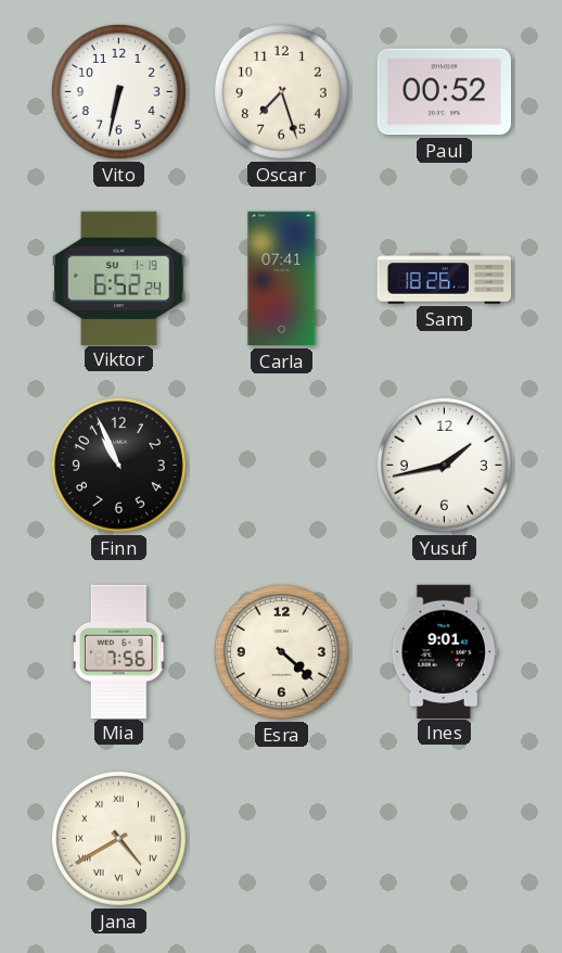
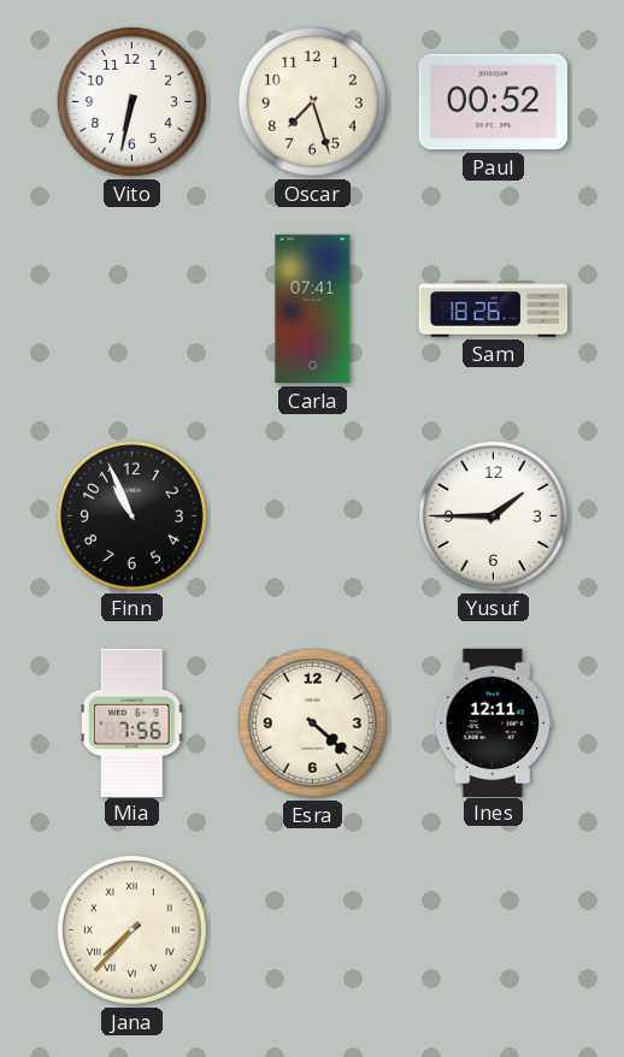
Viktor: 6:52 -> none (119, 278)
Yusuf: 1:43 -> 1:45 (493, 515)
Ines: 9:01 -> 12:11 (493, 722)
Jana: 4:40 -> 7:37 (131, 929)
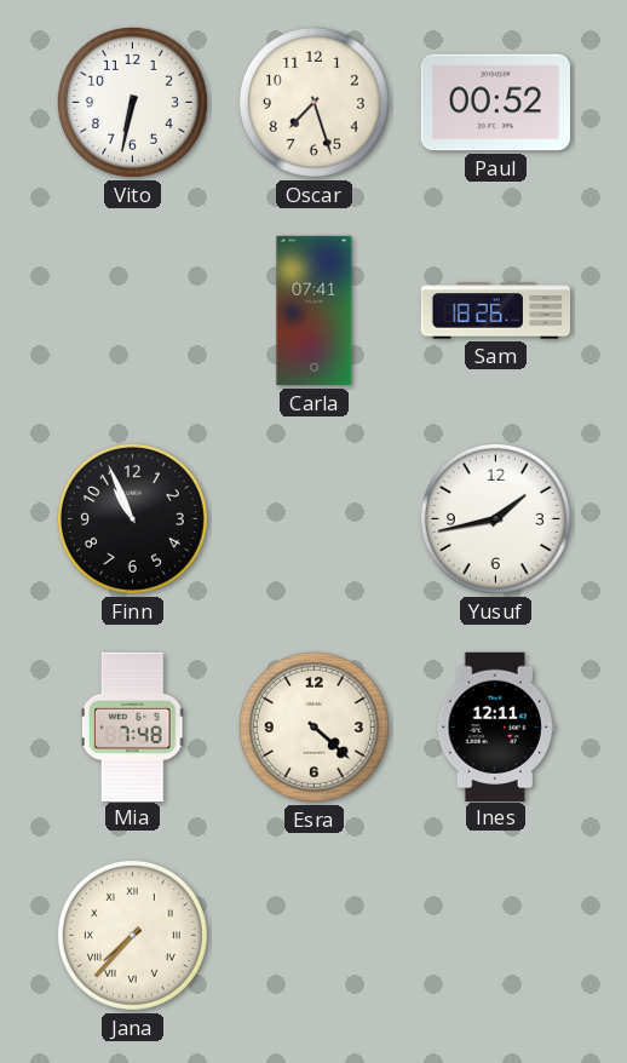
Yusuf: 1:45 -> 1:43 (495, 518)
Mia: 7:56 -> 7:48 (133, 726)
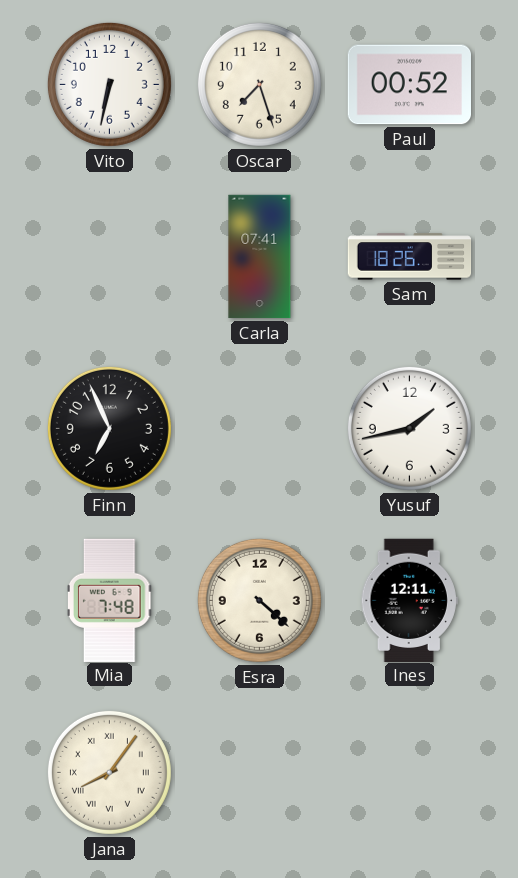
Finn: 10:56 -> 6:56 (109, 428)
Jana: 7:37 -> 8:06 (109, 772)
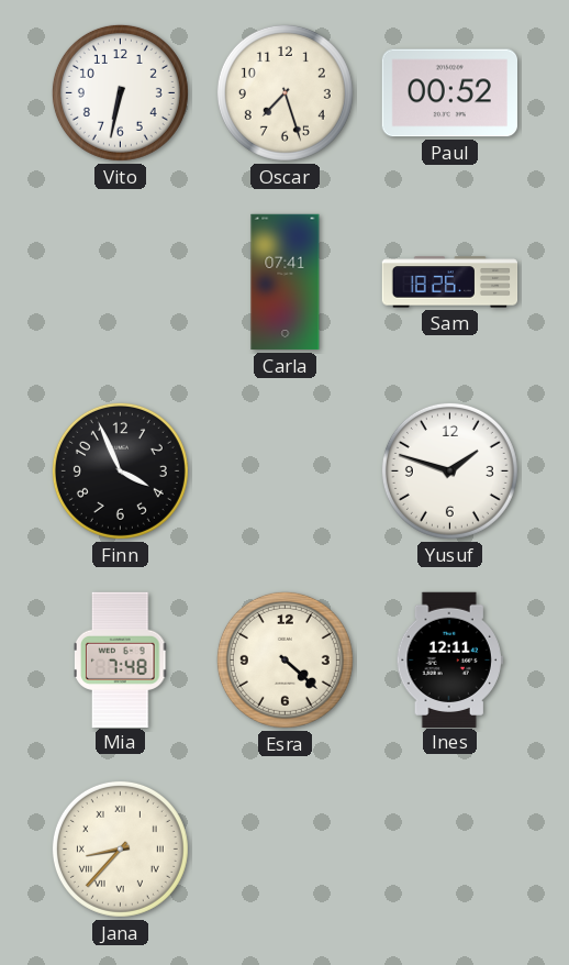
Finn: 6:56 -> 3:56 (120, 470)
Yusuf: 1:43 -> 1:48 (449, 470)
Jana: 8:06 -> 8:37 (120, 848)
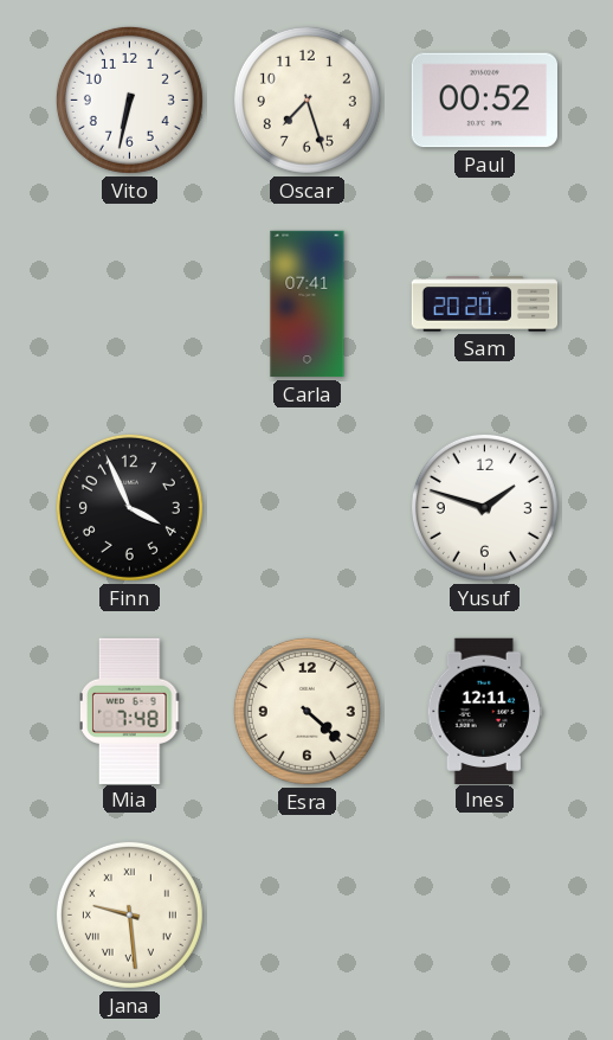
Sam: 18:26 -> 20:20 (485, 304)
Jana: 8:37 -> 9:29 (129, 914)
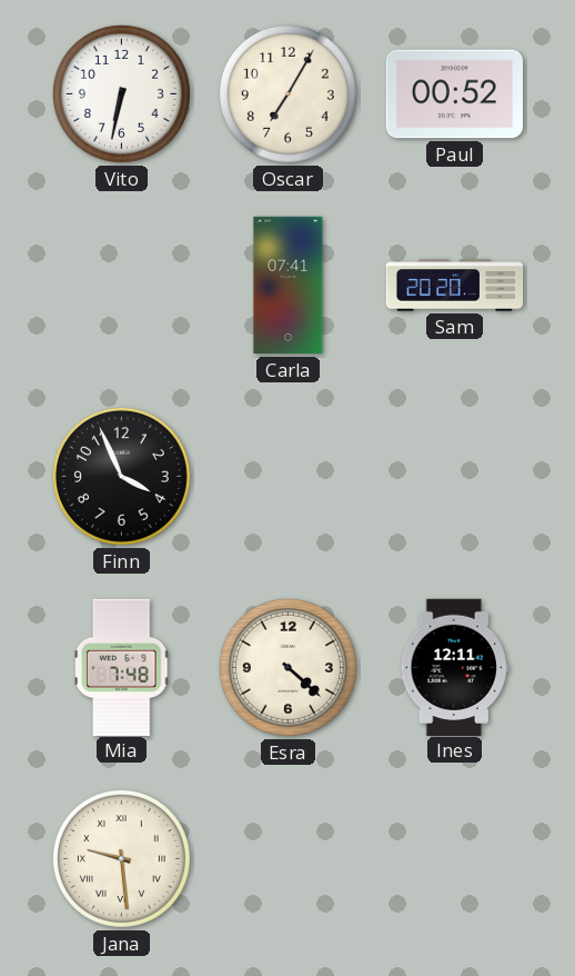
Oscar: 7:27 -> 7:05 (287, 93)
Yusuf: 1:48 -> none (484, 507)
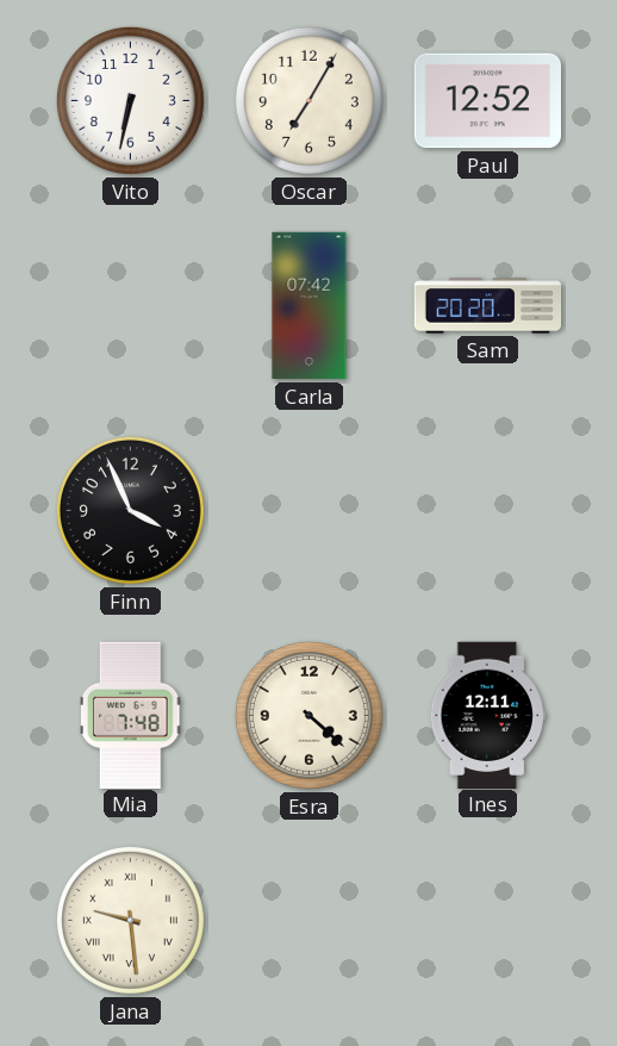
Paul: 00:52 -> 12:52 (487, 101)
Carla: 07:41 -> 07:42 (310, 306)
